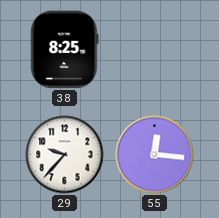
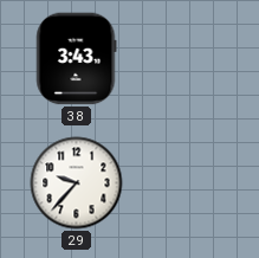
38: 8:25 -> 3:43 (77, 59)
55: 12:16 -> none (155, 155)
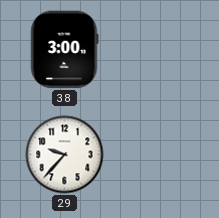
38: 3:43 -> 3:00 (65, 50)
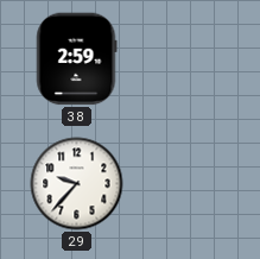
38: 3:00 -> 2:59 (77, 59)
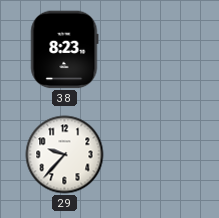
38: 2:59 -> 8:23 (65, 50)
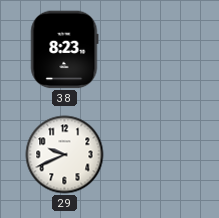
29: 9:37 -> 9:41 (65, 155)
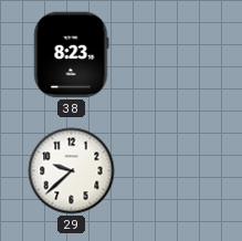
29: 9:41 -> 9:38 (72, 171)
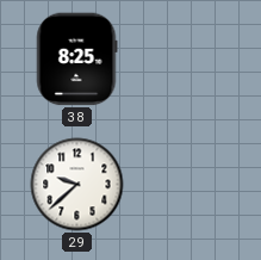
38: 8:23 -> 8:25 (77, 60)
